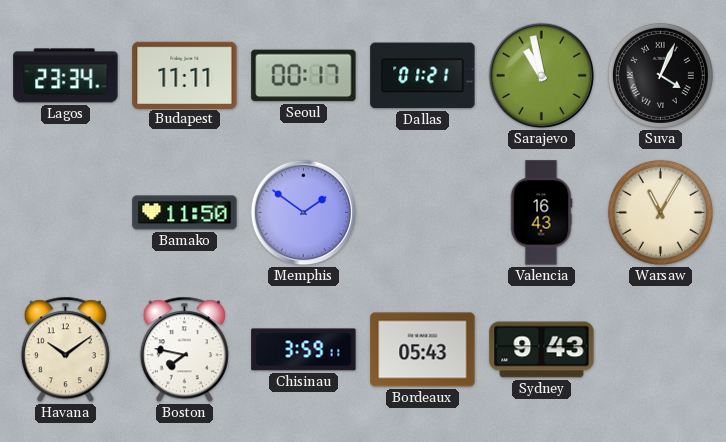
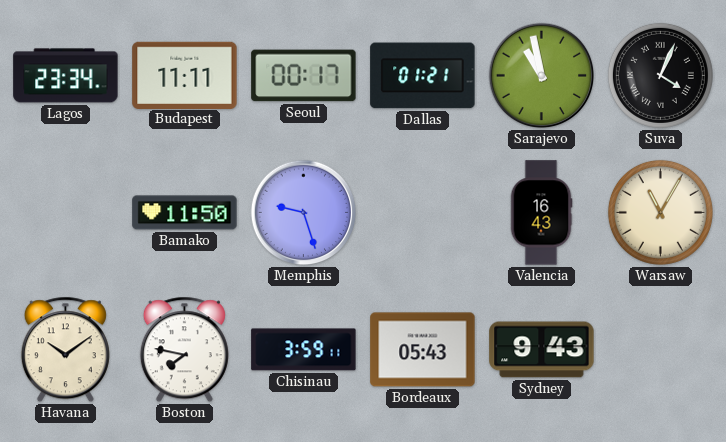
Memphis: 1:51 -> 9:27 (304, 213)
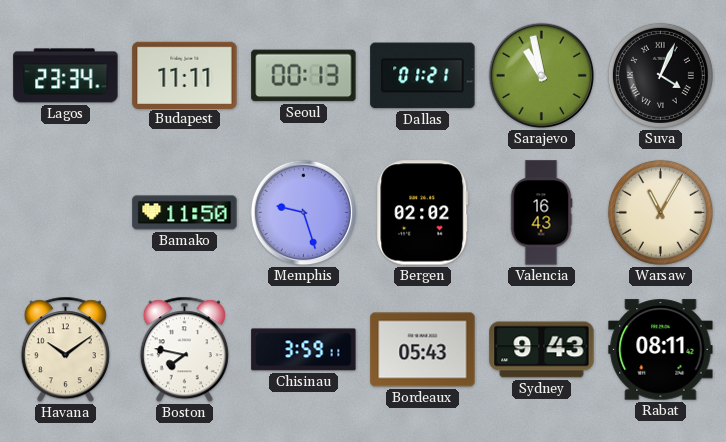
Seoul: 00:17 -> 00:13 (304, 76)
Bergen: none -> 02:02 (423, 213)
Rabat: none -> 08:11 (661, 350)
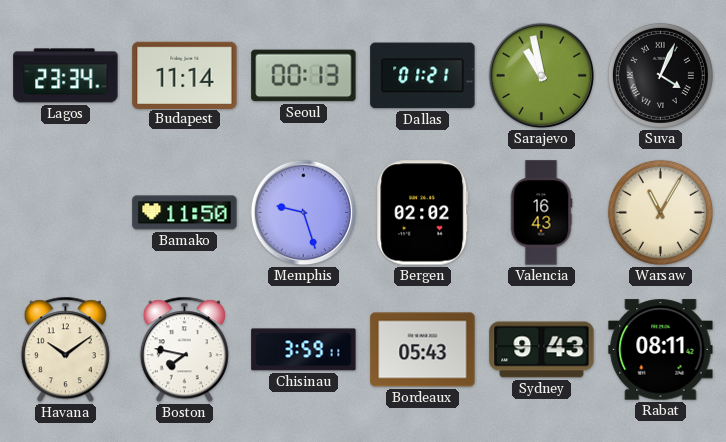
Budapest: 11:11 -> 11:14 (185, 75)
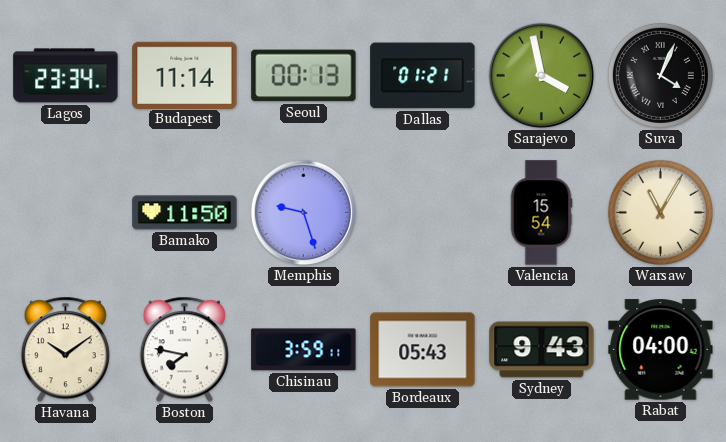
Sarajevo: 10:58 -> 3:58 (542, 76)
Bergen: 02:02 -> none (423, 213)
Valencia: 16:43 -> 15:54 (541, 213)
Rabat: 08:11 -> 04:00 (661, 350)
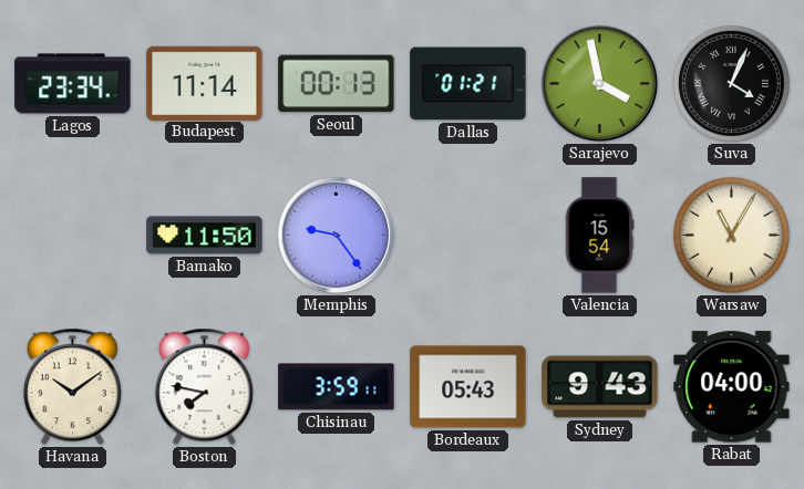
Memphis: 9:27 -> 9:24 (337, 236)
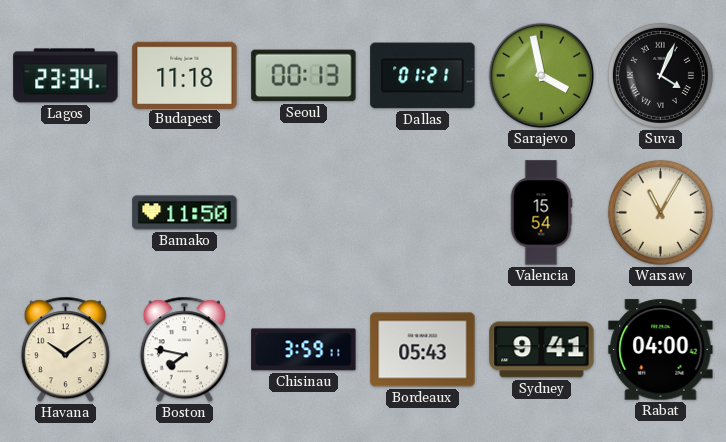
Budapest: 11:14 -> 11:18 (185, 75)
Memphis: 9:24 -> none (337, 236)
Sydney: 9:43 -> 9:41 (542, 350)
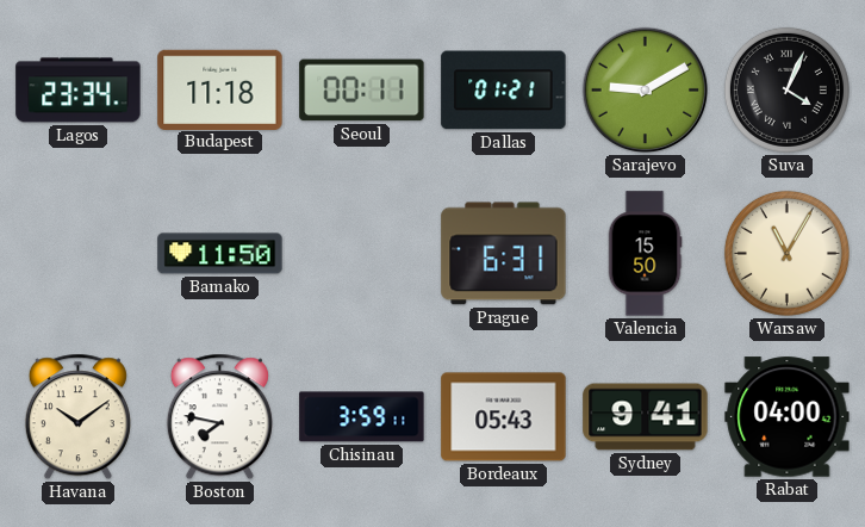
Seoul: 00:13 -> 00:11 (362, 91)
Sarajevo: 3:58 -> 9:10 (646, 91)
Prague: none -> 6:31 (504, 254)
Valencia: 15:54 -> 15:50 (645, 254)
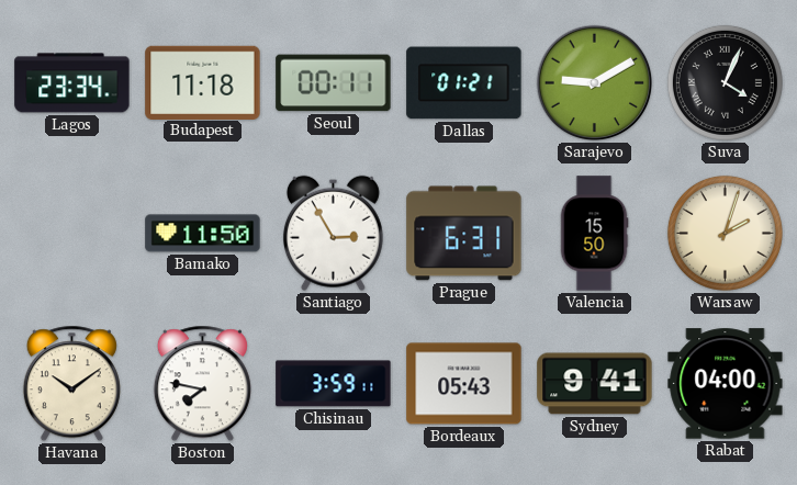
Santiago: none -> 2:55 (333, 233)
Warsaw: 11:05 -> 2:03 (725, 233)
